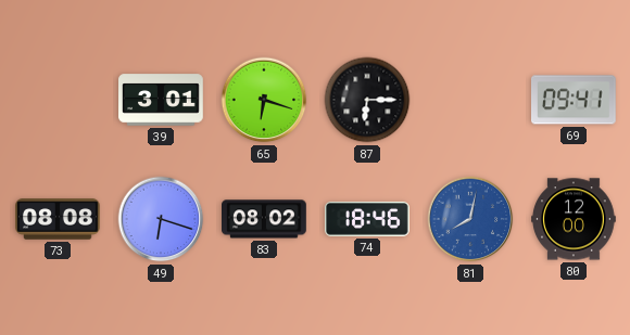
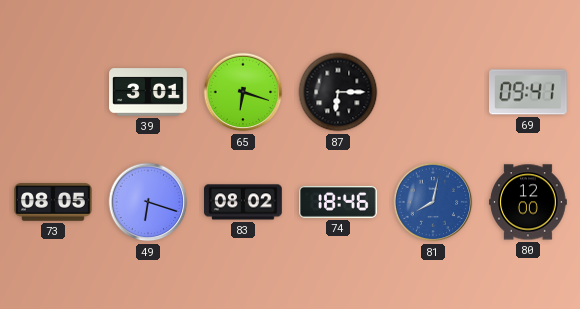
73: 08:08 -> 08:05 (53, 202)
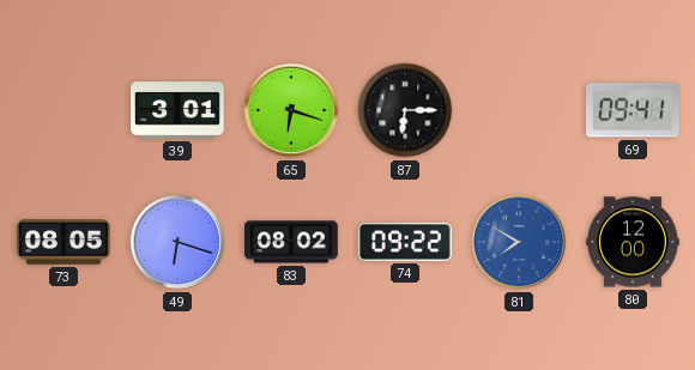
74: 18:46 -> 09:22 (406, 242)
81: 8:02 -> 7:50 (519, 242)
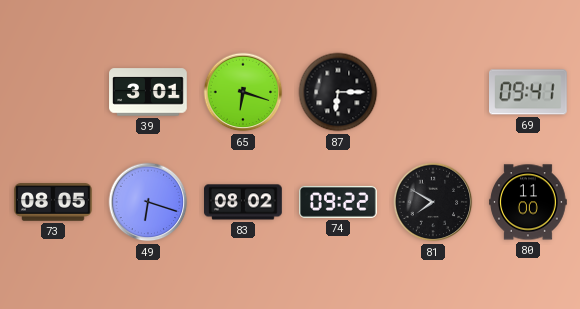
81 dial: blue -> black (433, 202)
80: 12:00 -> 11:00 (528, 202)
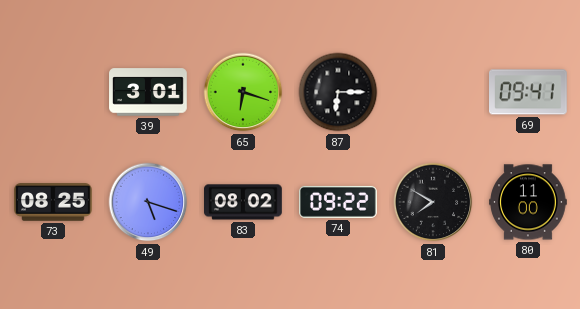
73: 08:05 -> 08:25 (53, 202)
49: 6:18 -> 5:18 (148, 202)
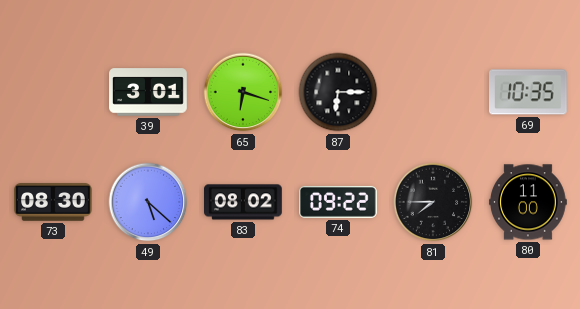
69: 09:41 -> 10:35 (529, 92)
73: 08:25 -> 08:30 (53, 202)
49: 5:18 -> 5:22 (148, 202)
81: 7:50 -> 7:45 (433, 202)
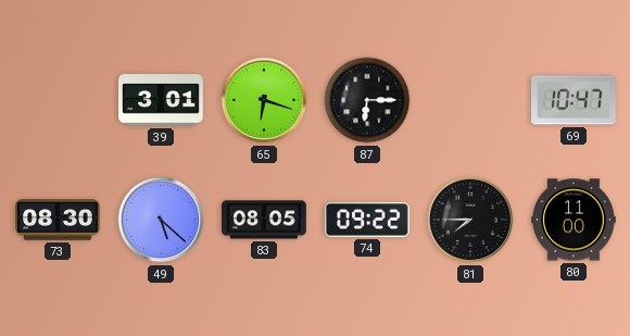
69: 10:35 -> 10:47 (575, 100)
83: 08:02 -> 08:05 (265, 220)
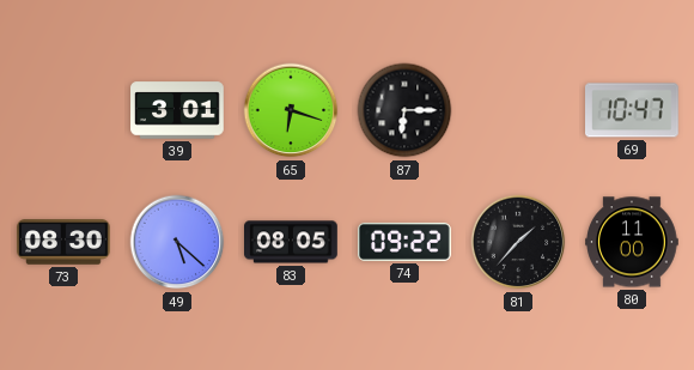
81: 7:45 -> 1:37 (518, 242)
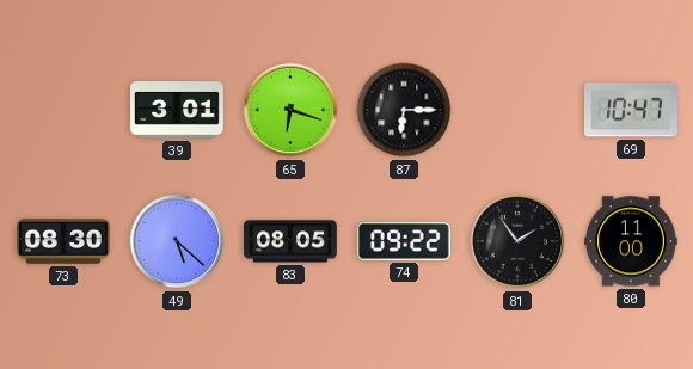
81: 1:37 -> 1:54 (517, 241)
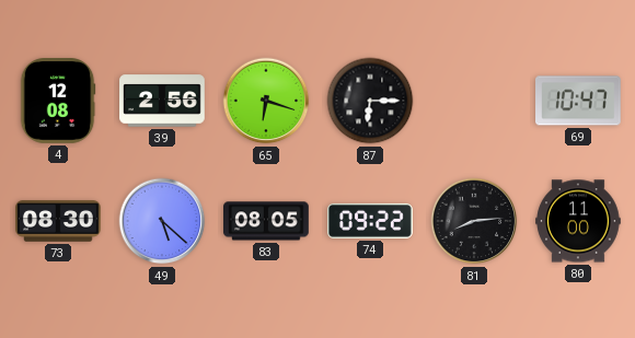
4: none -> 12:08 (58, 102)
39: 3:01 -> 2:56 (162, 101)
81: 1:54 -> 8:14 (474, 221)
